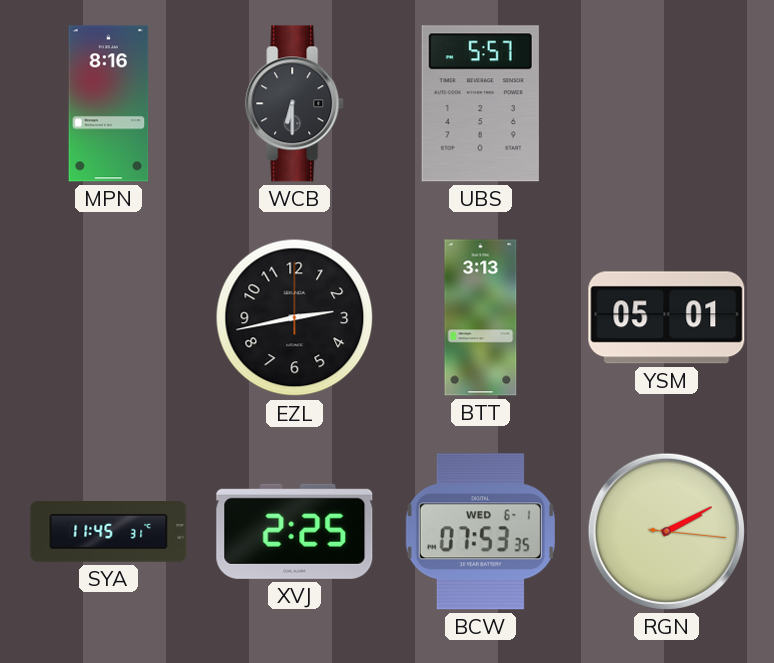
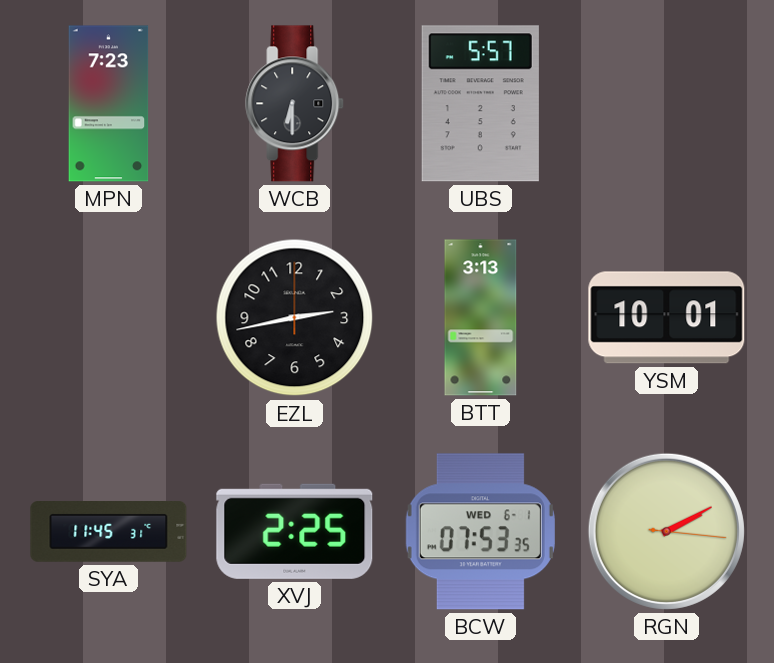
MPN: 8:16 -> 7:23 (109, 104)
YSM: 05:01 -> 10:01 (667, 318)
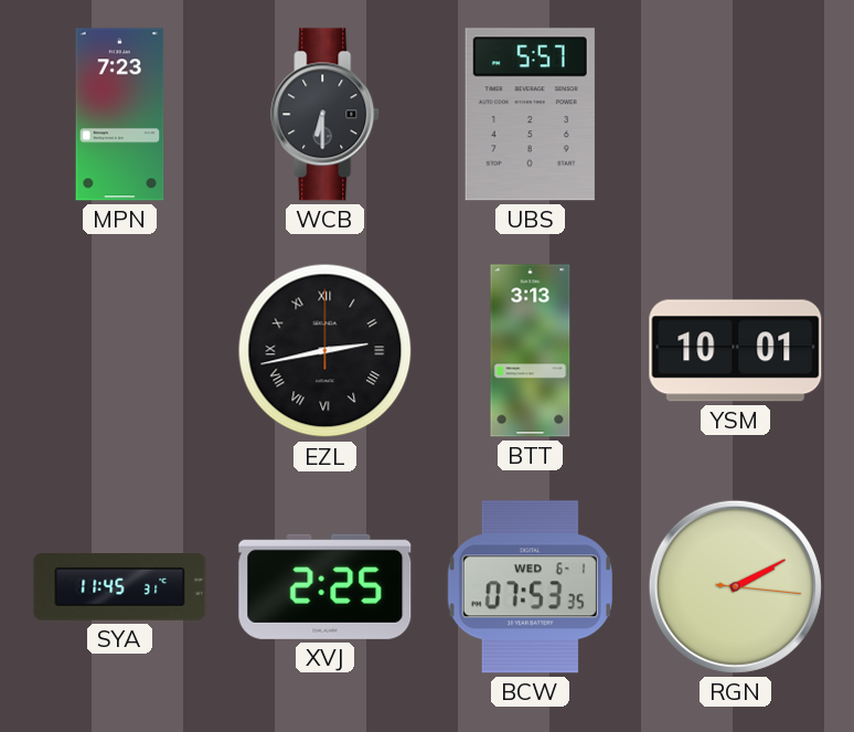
EZL numerals: Arabic -> Roman (325, 351)
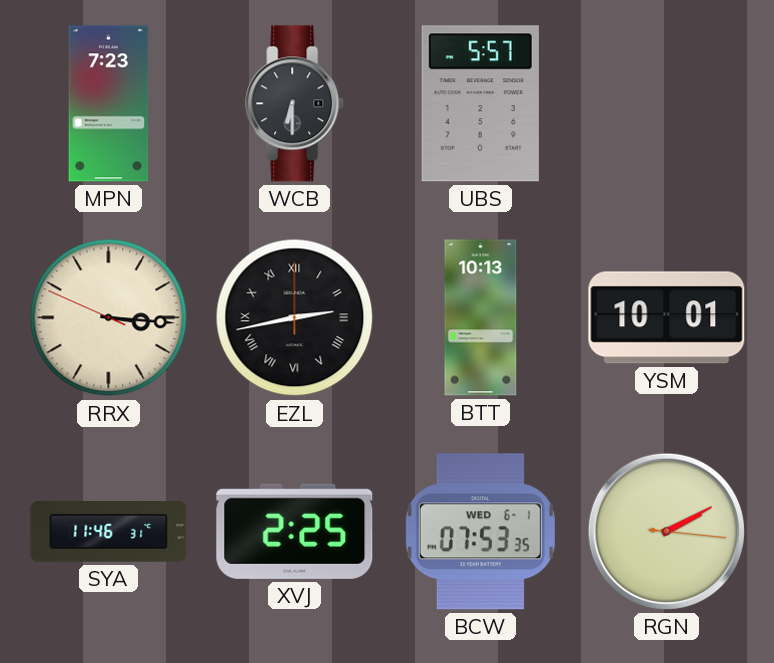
RRX: none -> 3:15 (109, 318)
BTT: 3:13 -> 10:13 (481, 318)
SYA: 11:45 -> 11:46 (109, 532)
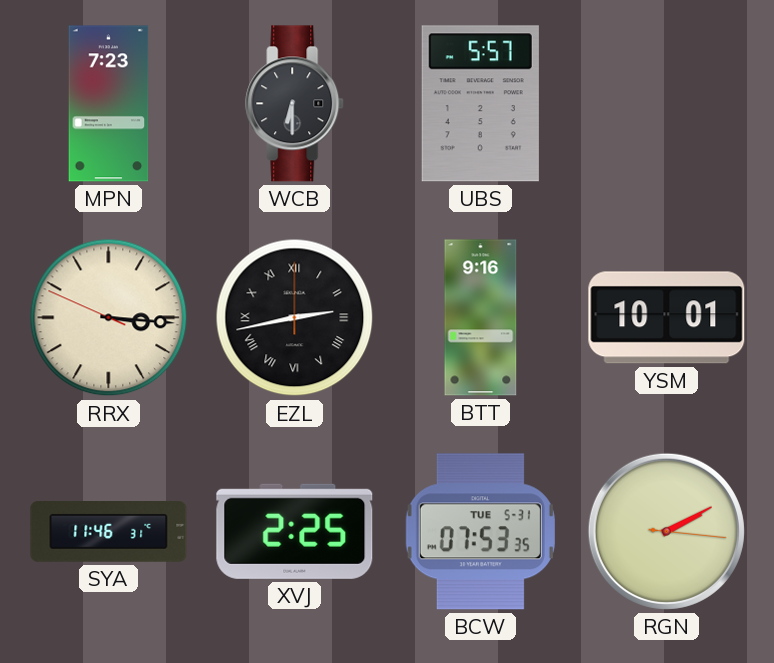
BTT: 10:13 -> 9:16 (481, 318)
BCW date: WED 6-1 -> TUE 5-31 (480, 532)
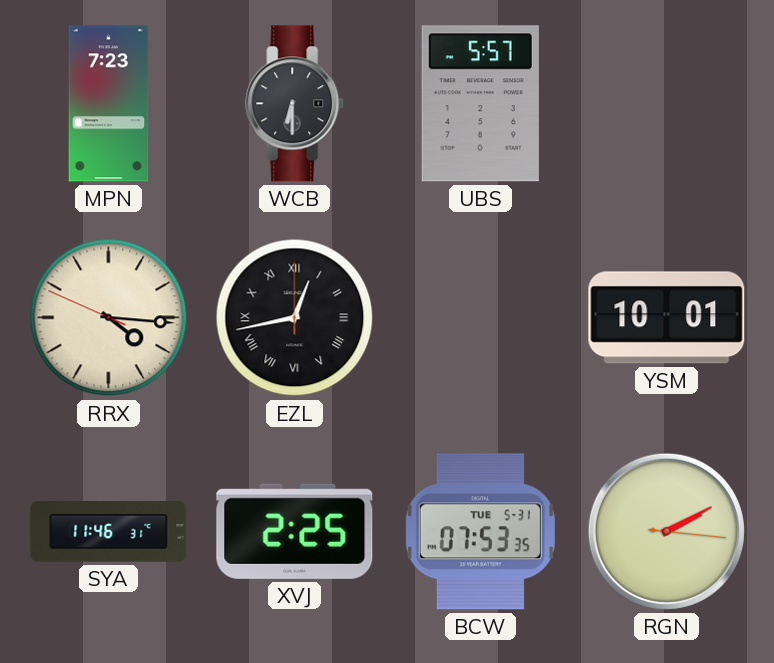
RRX: 3:15 -> 4:15 (109, 318)
EZL: 2:43 -> 12:43 (295, 318)
BTT: 9:16 -> none (481, 318)
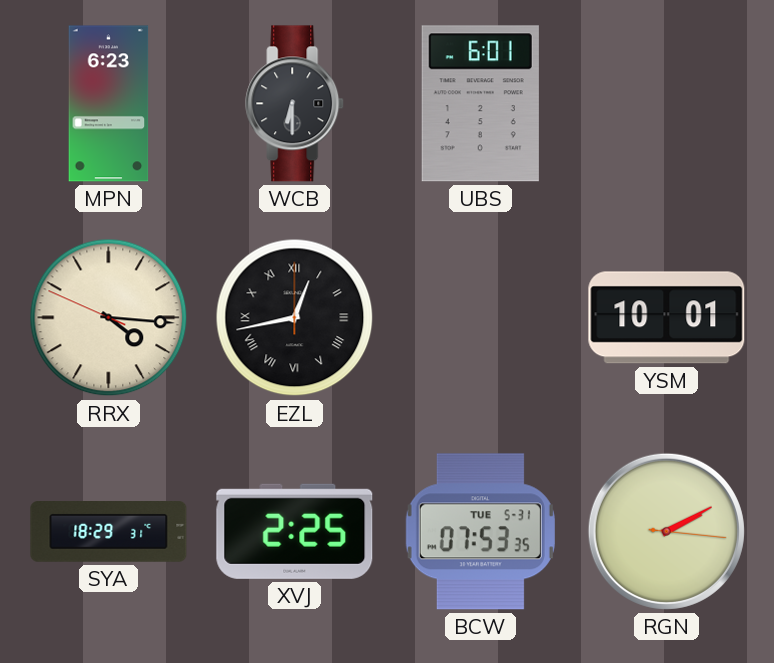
MPN: 7:23 -> 6:23 (109, 104)
UBS: 5:57 -> 6:01 (480, 104)
SYA: 11:46 -> 18:29 (109, 532)
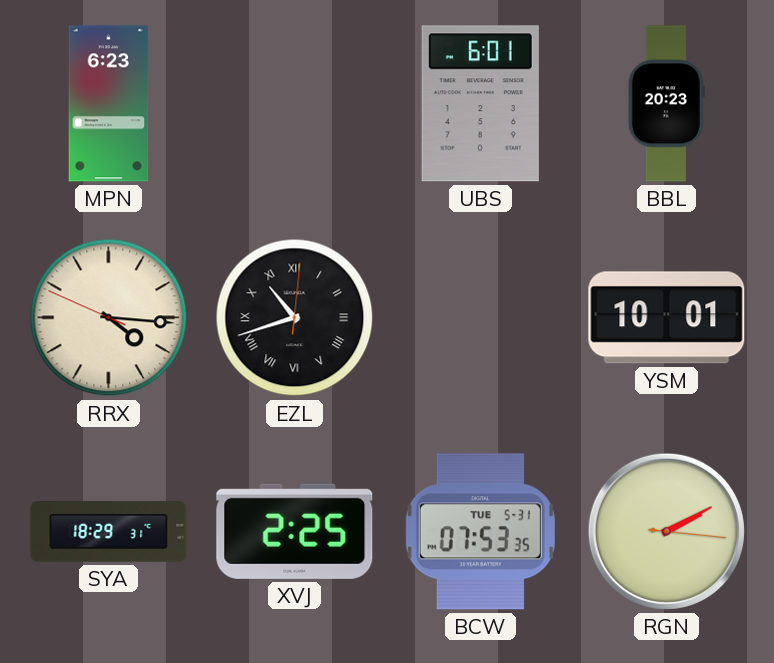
WCB: 6:30 -> none (295, 104)
BBL: none -> 20:23 (666, 104)
EZL: 12:43 -> 10:42 (295, 318)
